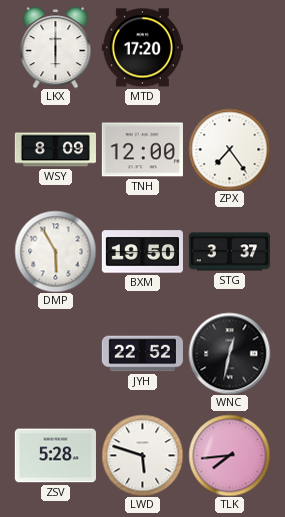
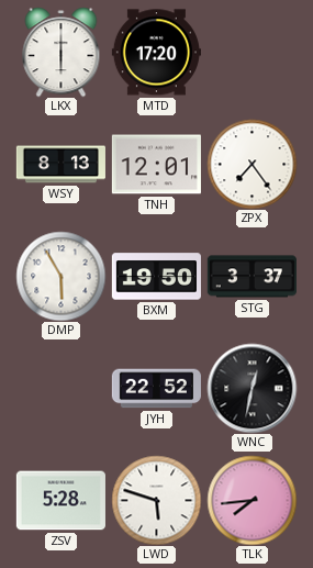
WSY: 8:09 -> 8:13 (60, 165)
TNH: 12:00 -> 12:01 (156, 165)
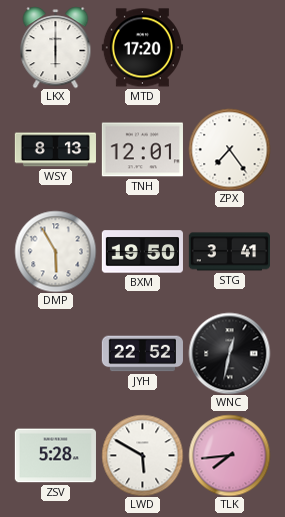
STG: 3:37 -> 3:41 (229, 252)
LWD: 5:48 -> 5:50 (142, 455)
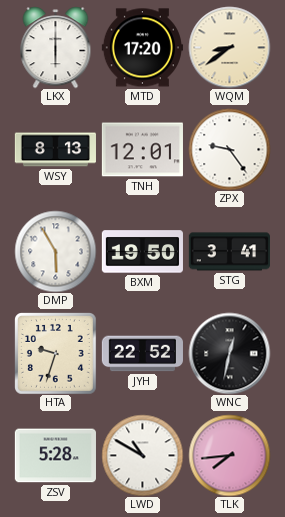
WQM: none -> 8:39 (229, 47)
ZPX: 7:24 -> 9:24 (229, 149)
HTA: none -> 9:33 (56, 354)
LWD: 5:50 -> 10:50 (142, 455)
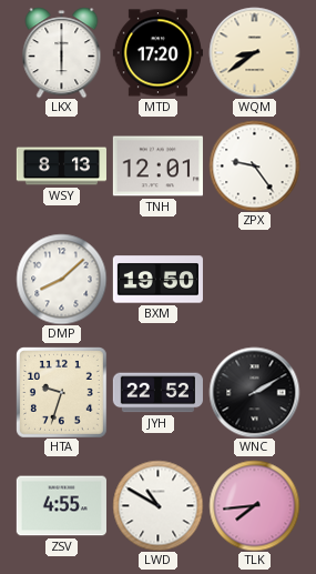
DMP: 5:55 -> 8:08 (61, 279)
STG: 3:41 -> none (229, 252)
WNC: 12:32 -> 2:10 (254, 392)
ZSV: 5:28 -> 4:55 (61, 506)
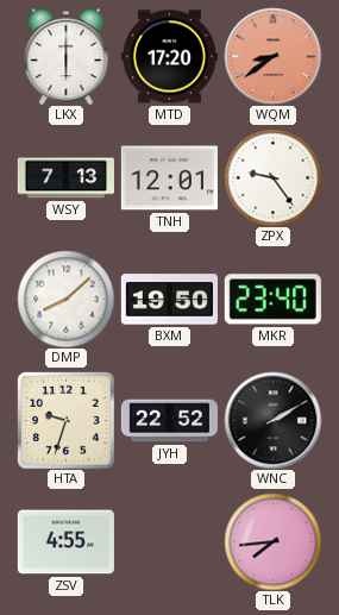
WQM dial: cream -> salmon (272, 56)
WSY: 8:13 -> 7:13 (65, 178)
MKR: none -> 23:40 (272, 300)
LWD: 10:50 -> none (157, 505)
